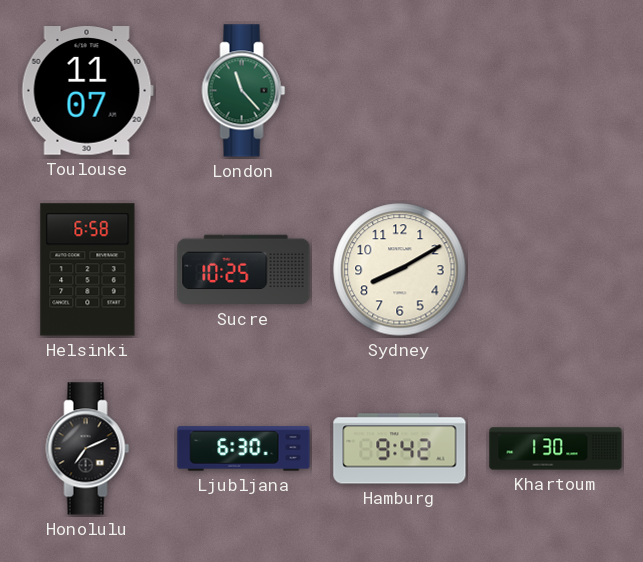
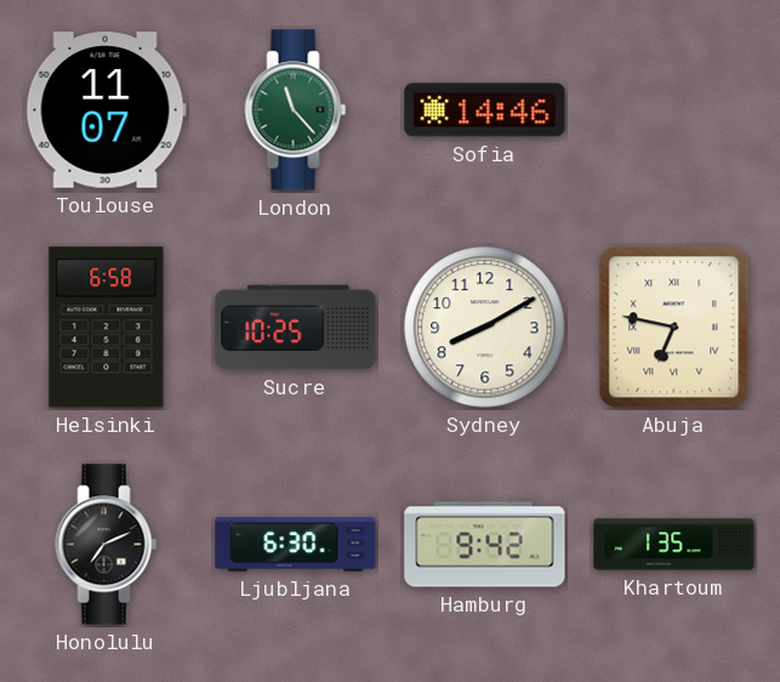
Sofia: none -> 14:46 (485, 110)
Abuja: none -> 6:47 (674, 328)
Khartoum: 1:30 -> 1:35 (674, 545)
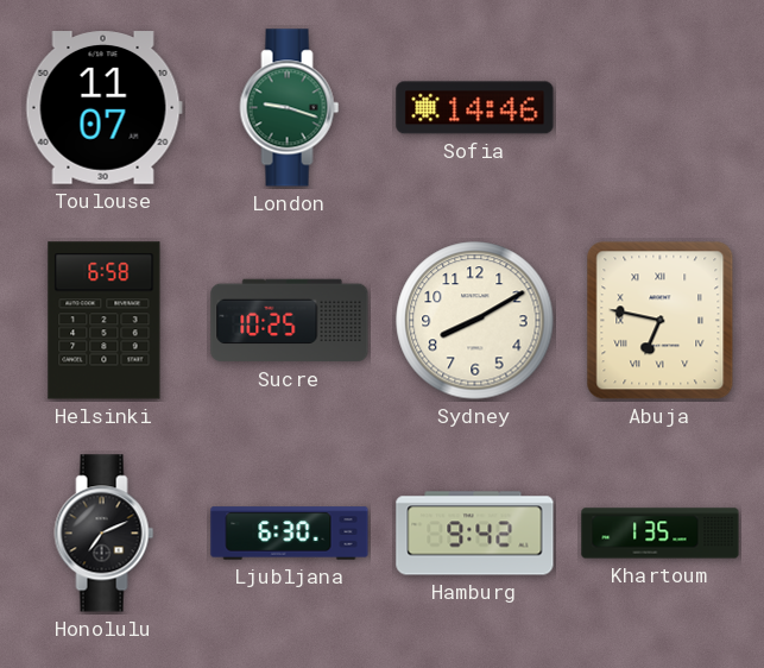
London: 11:23 -> 9:18 (290, 108)
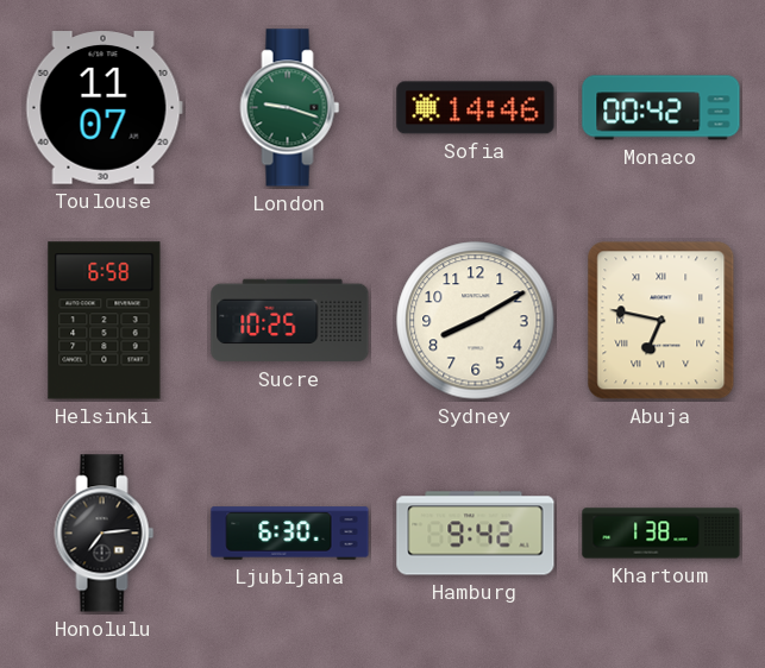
Monaco: none -> 00:42 (661, 108)
Honolulu: 7:11 -> 7:14 (105, 534)
Khartoum: 1:35 -> 1:38 (661, 534)
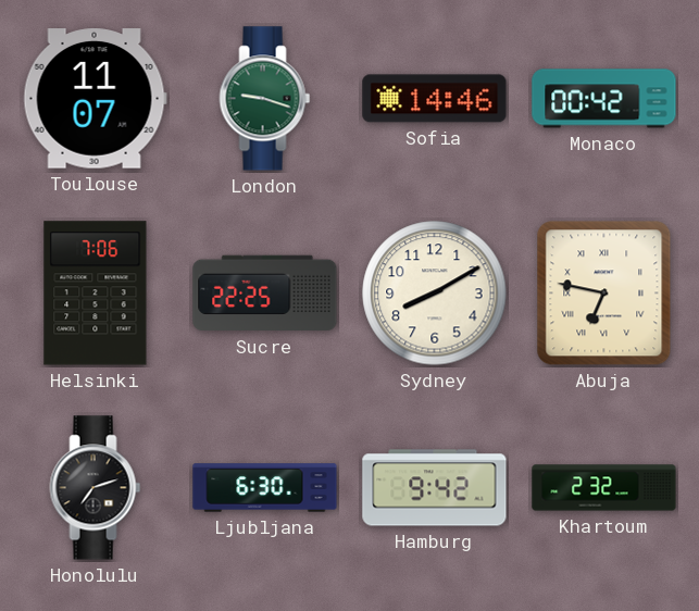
Helsinki: 6:58 -> 7:06 (96, 294)
Sucre: 10:25 -> 22:25 (265, 294)
Honolulu: 7:14 -> 7:12 (96, 488)
Khartoum: 1:38 -> 2:32 (604, 488)
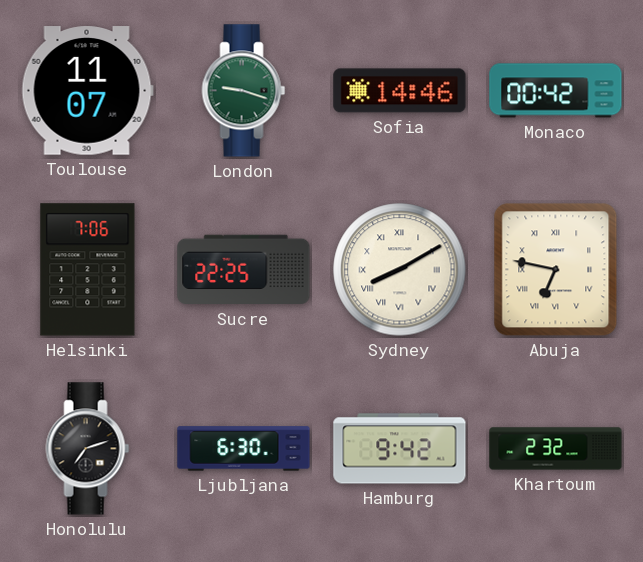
Sydney numerals: Arabic -> Roman (400, 270)
